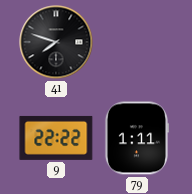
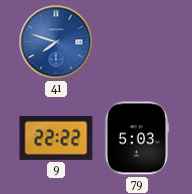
41 dial: black -> blue (56, 42)
79: 1:11 -> 5:03 (136, 138)
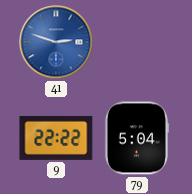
41: 7:48 -> 2:48 (56, 42)
79: 5:03 -> 5:04 (136, 138)
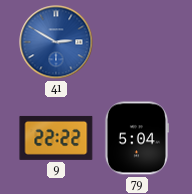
41: 2:48 -> 2:50 (56, 42)
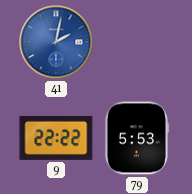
41: 2:50 -> 2:02 (56, 42)
79: 5:04 -> 5:53 (136, 138)
